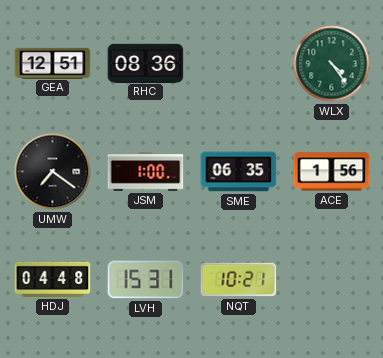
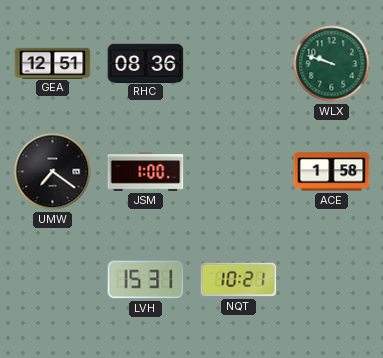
WLX: 4:24 -> 9:48 (332, 64)
SME: 06:35 -> none (239, 172)
ACE: 1:56 -> 1:58 (332, 172)
HDJ: 04:48 -> none (53, 279)
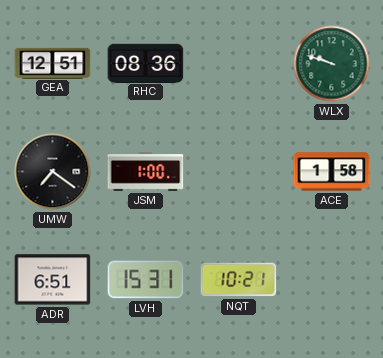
ADR: none -> 6:51 (53, 280)
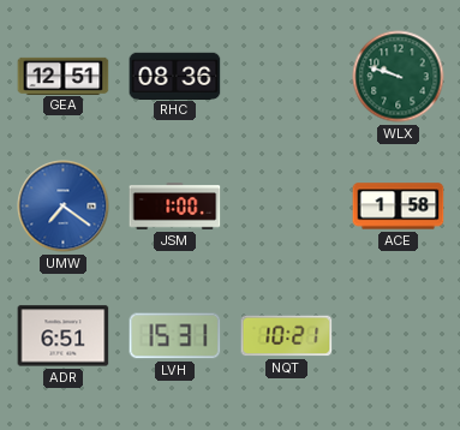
UMW dial: black -> blue (64, 207)
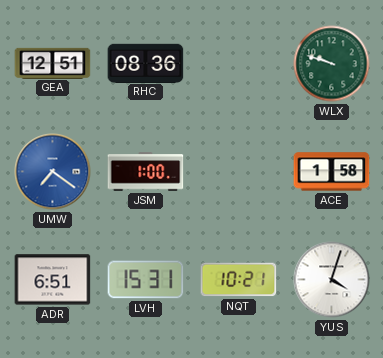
YUS: none -> 4:03 (332, 280)
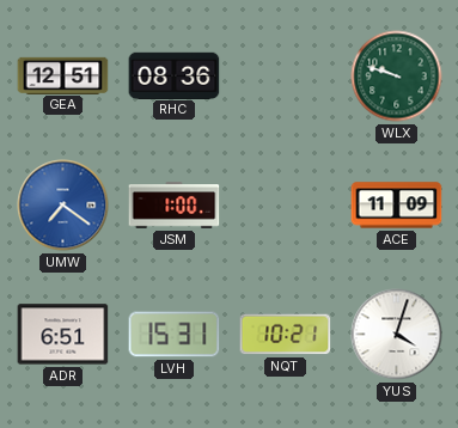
ACE: 1:58 -> 11:09 (397, 206)
